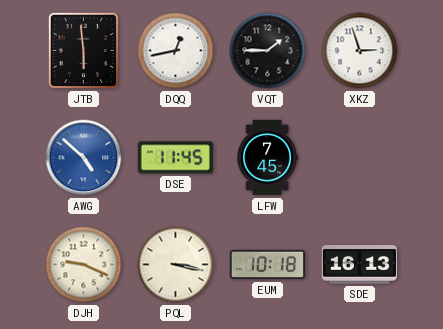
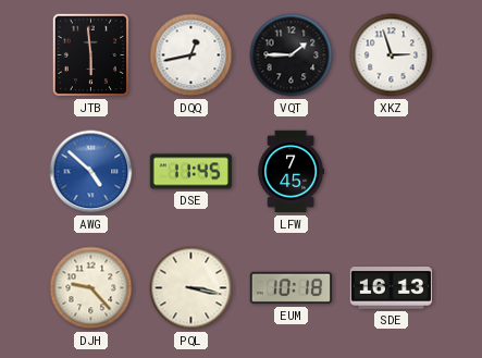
DJH: 9:19 -> 9:23 (91, 288)
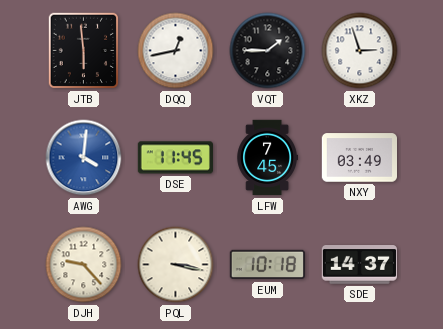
AWG: 4:52 -> 4:01 (84, 158)
NXY: none -> 03:49 (359, 158)
SDE: 16:13 -> 14:37 (359, 265)
